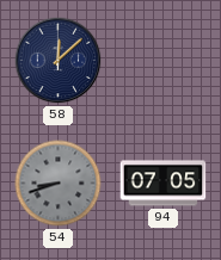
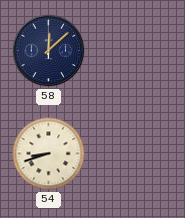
54 dial: grey -> cream (49, 154)
94: 07:05 -> none (164, 184)
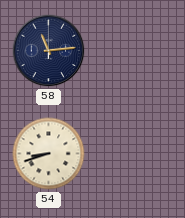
58: 12:08 -> 11:14 (49, 51)
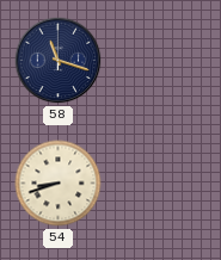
58: 11:14 -> 11:18 (59, 61)
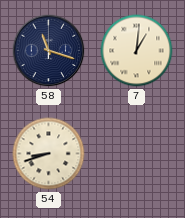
7: none -> 1:01 (137, 51)
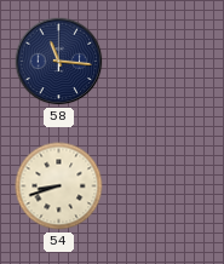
58: 11:18 -> 11:16 (59, 62)
7: 1:01 -> none (137, 51)
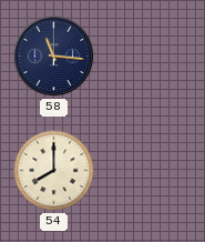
54: 8:42 -> 8:00 (54, 171)
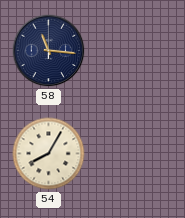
54: 8:00 -> 8:05 (49, 154)
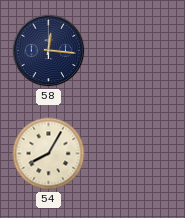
58: 11:16 -> 12:16 (49, 51)
